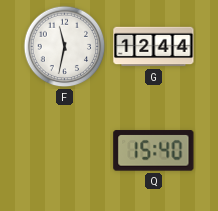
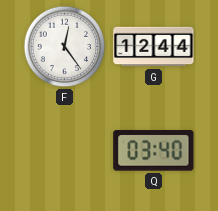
F: 11:32 -> 12:24 (65, 47)
Q: 15:40 -> 03:40 (154, 151)
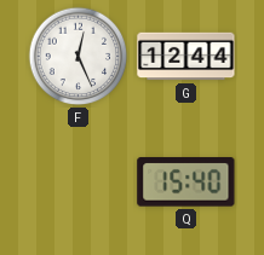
F: 12:24 -> 12:26 (79, 57)
Q: 03:40 -> 15:40 (186, 182)
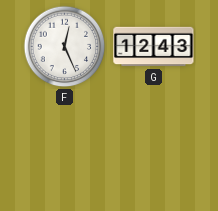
G: 12:44 -> 12:43 (154, 47)
Q: 15:40 -> none (186, 182)
